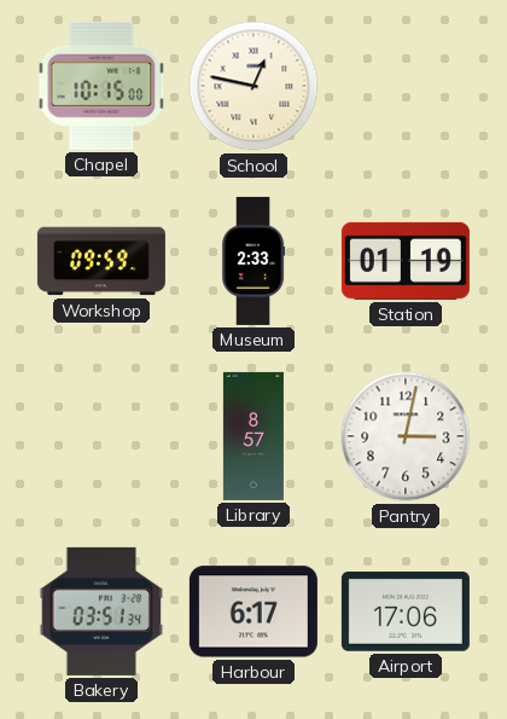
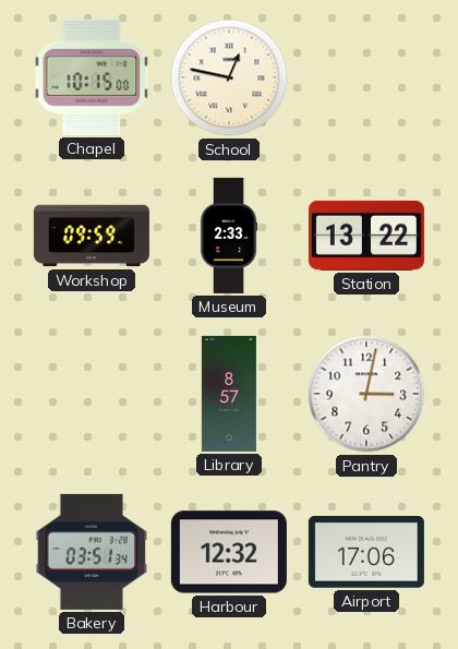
Station: 01:19 -> 13:22 (366, 236)
Harbour: 6:17 -> 12:32 (229, 552)
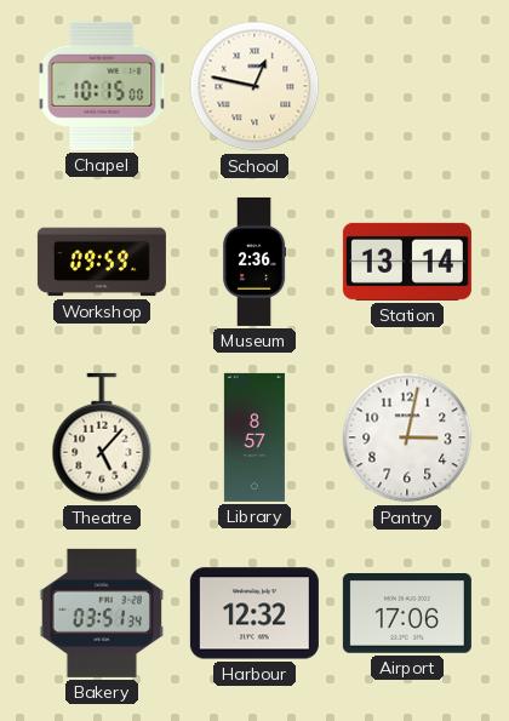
Museum: 2:33 -> 2:36 (254, 262)
Station: 13:22 -> 13:14 (407, 262)
Theatre: none -> 5:07 (102, 437)
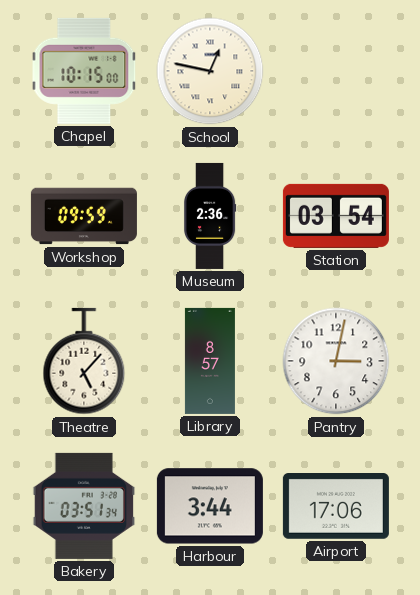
Station: 13:14 -> 03:54 (336, 216)
Harbour: 12:32 -> 3:44 (210, 506)
